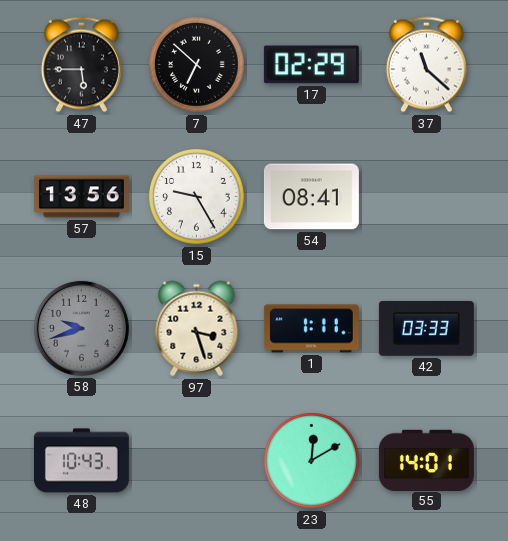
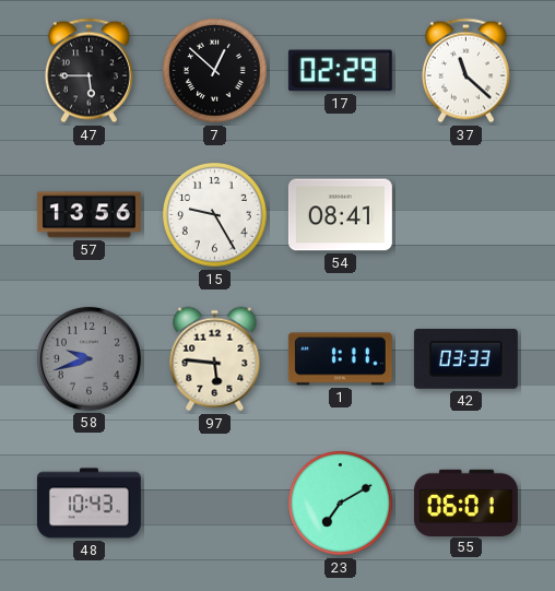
7: 6:52 -> 12:52 (215, 71)
97: 3:27 -> 5:46 (215, 359)
23: 12:10 -> 7:10 (341, 504)
55: 14:01 -> 06:01 (465, 503)
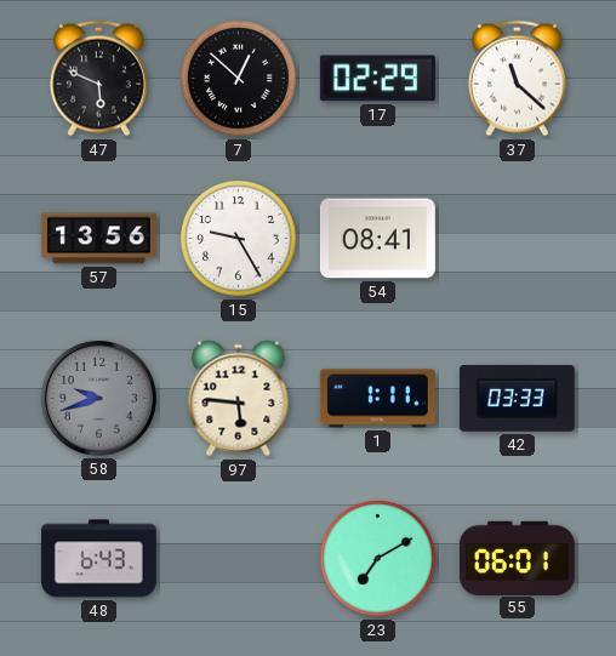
47: 5:45 -> 5:49 (98, 79)
48: 10:43 -> 6:43 (98, 559)
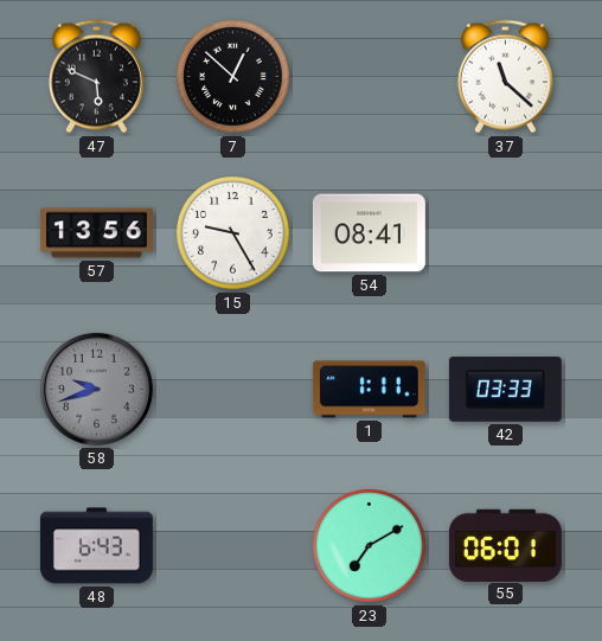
17: 02:29 -> none (377, 79)
97: 5:46 -> none (239, 399)
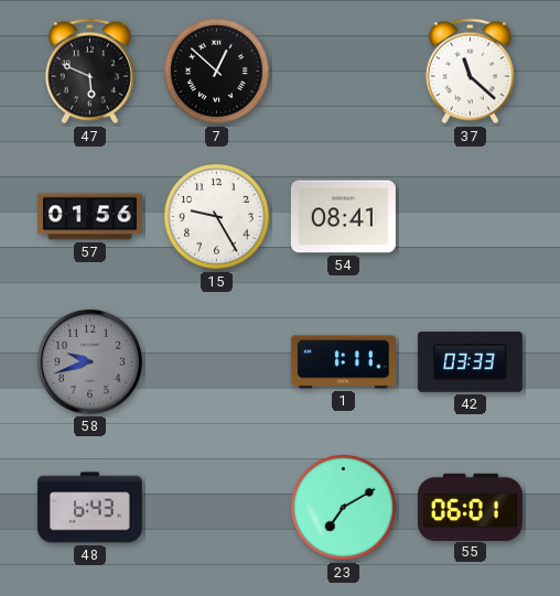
57: 13:56 -> 01:56 (89, 217)
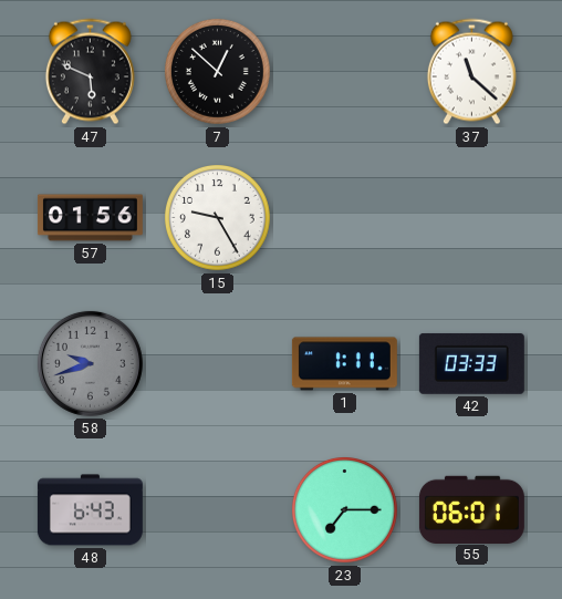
54: 08:41 -> none (343, 217)
23: 7:10 -> 7:15 (345, 510)
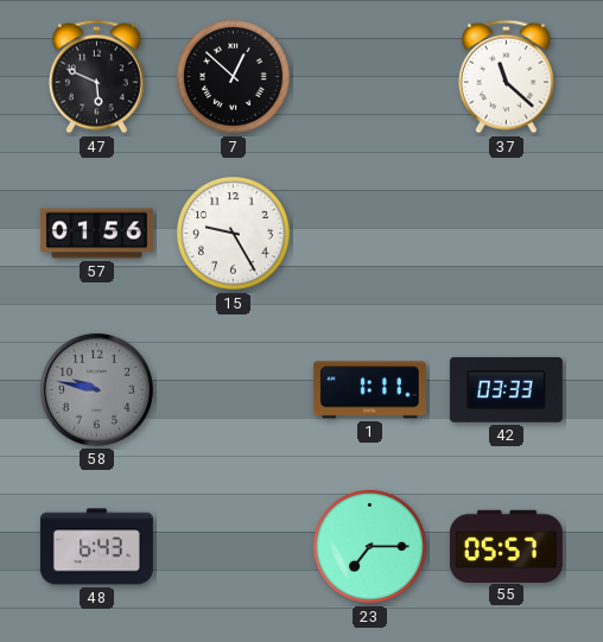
58: 9:42 -> 9:47 (96, 389)
55: 06:01 -> 05:57 (506, 546)
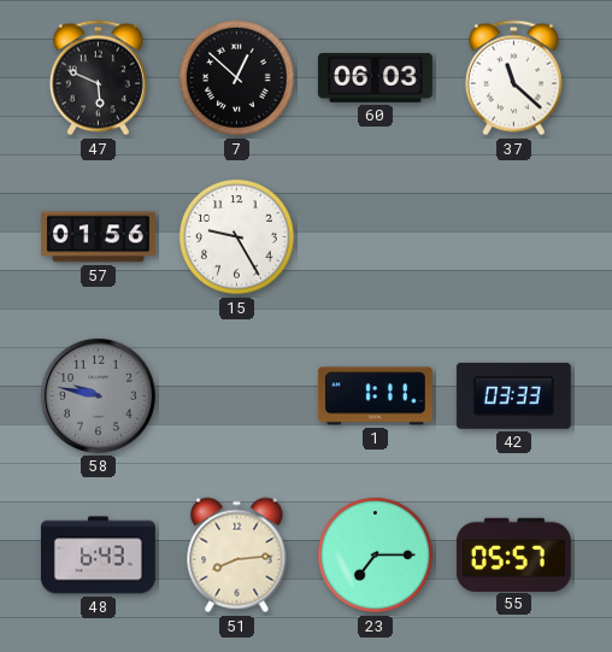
60: none -> 06:03 (375, 77)
51: none -> 8:14 (237, 556)
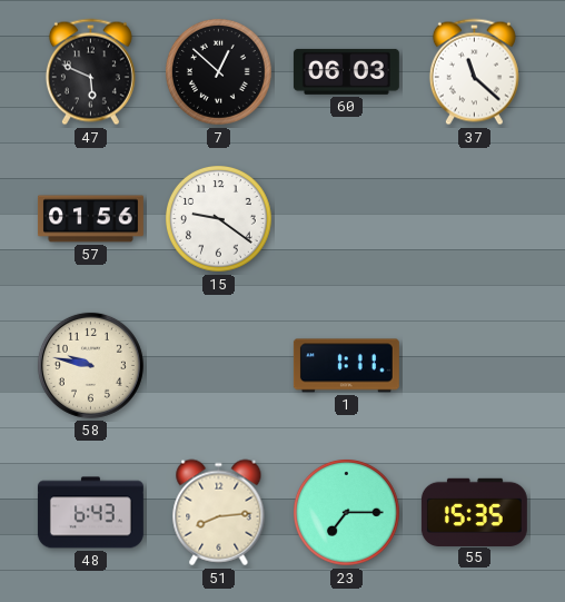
15: 9:25 -> 9:21 (219, 219)
58 dial: grey -> cream (90, 365)
42: 03:33 -> none (513, 395)
55: 05:57 -> 15:35 (474, 512)
